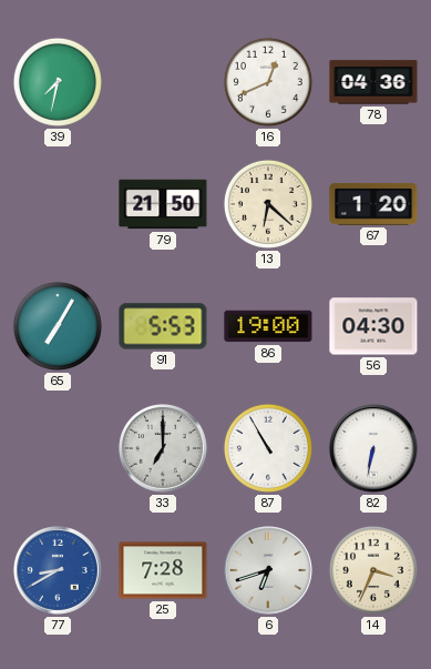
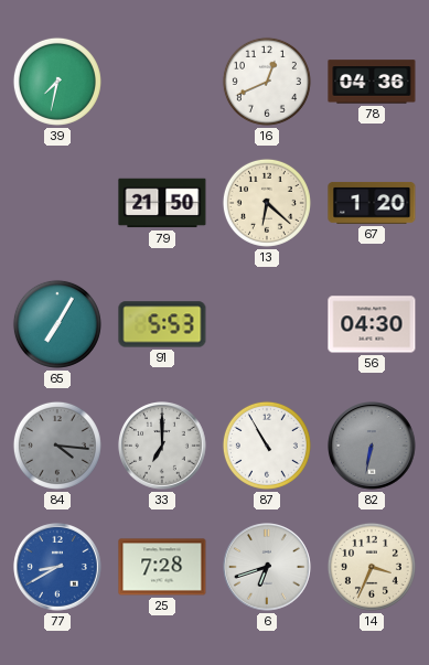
86: 19:00 -> none (268, 326)
84: none -> 4:16 (57, 446)
82 dial: white -> grey (373, 447)
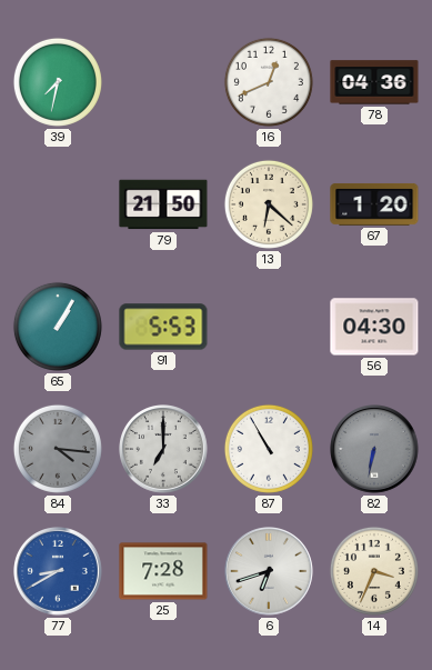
65: 7:05 -> 1:05 (58, 327)
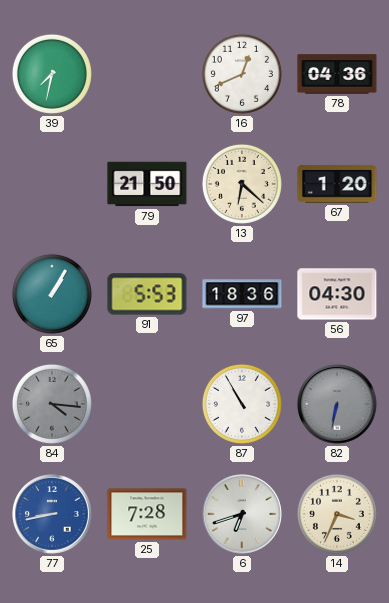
97: none -> 18:36 (242, 294)
33: 7:00 -> none (164, 450)
77: 8:40 -> 8:43 (53, 515)
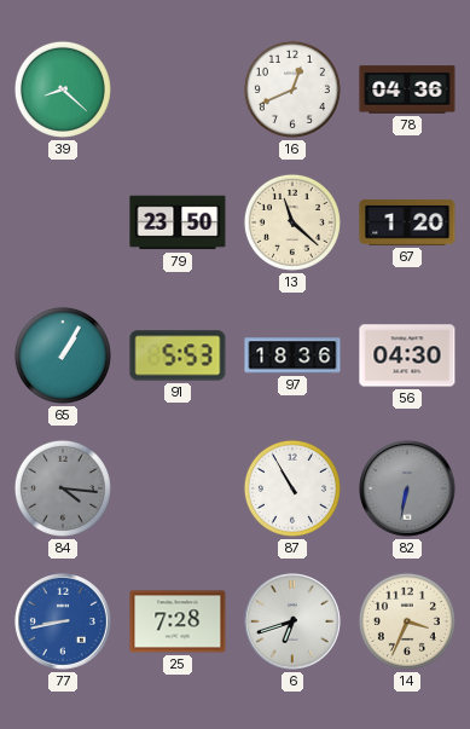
39: 7:32 -> 8:22 (63, 89)
79: 21:50 -> 23:50 (178, 222)
13: 6:22 -> 11:22 (292, 222)
